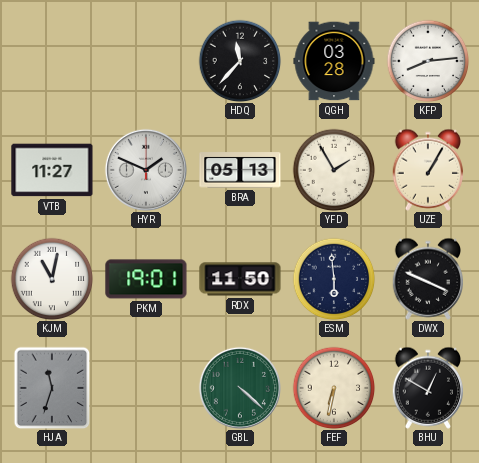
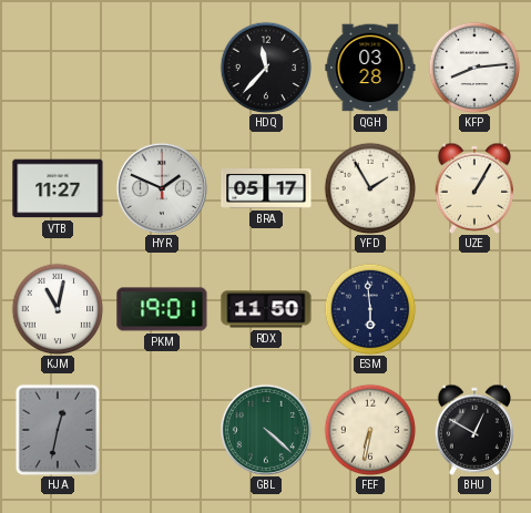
BRA: 05:13 -> 05:17 (266, 188)
DWX: 3:49 -> none (427, 279)
HJA: 11:33 -> 12:32 (58, 430)
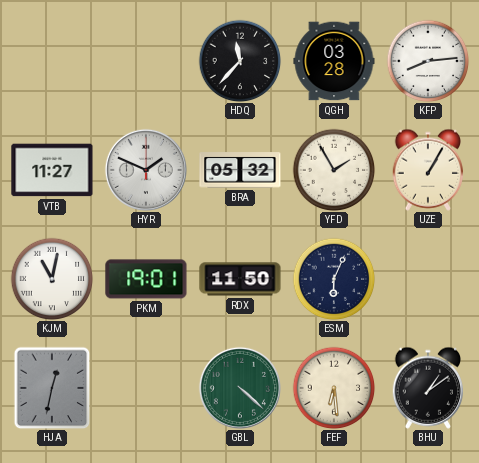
BRA: 05:17 -> 05:32 (240, 170)
ESM: 5:59 -> 6:04 (334, 279)
FEF: 6:32 -> 6:29 (334, 388)
BHU: 12:50 -> 1:09 (427, 388)
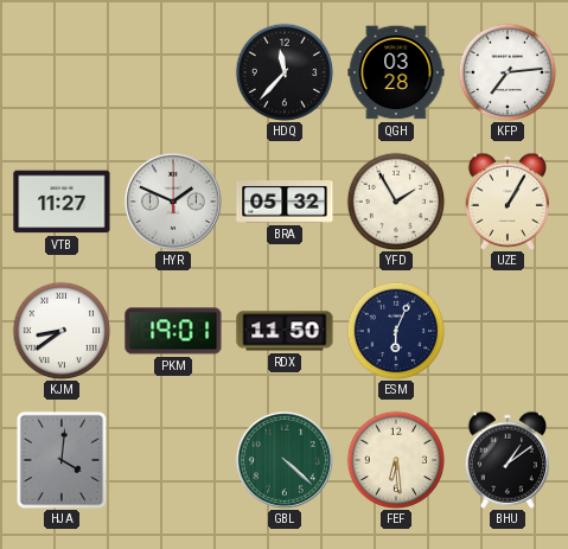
KFP: 8:14 -> 7:14 (508, 72)
KJM: 11:02 -> 8:39 (62, 331)
HJA: 12:32 -> 4:01 (62, 460)
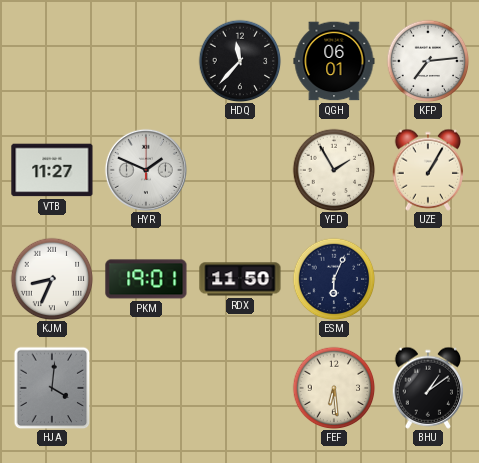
QGH: 03:28 -> 06:01 (334, 61)
BRA: 05:32 -> none (285, 202)
KJM: 8:39 -> 8:34 (52, 279)
GBL: 4:22 -> none (285, 460)
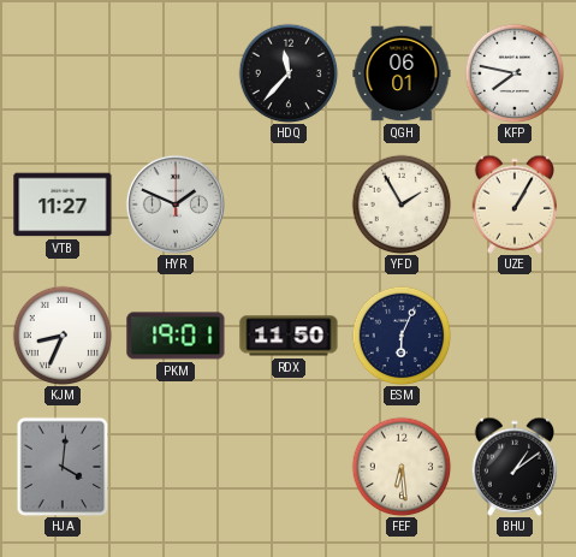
KFP: 7:14 -> 7:47 (515, 73)
